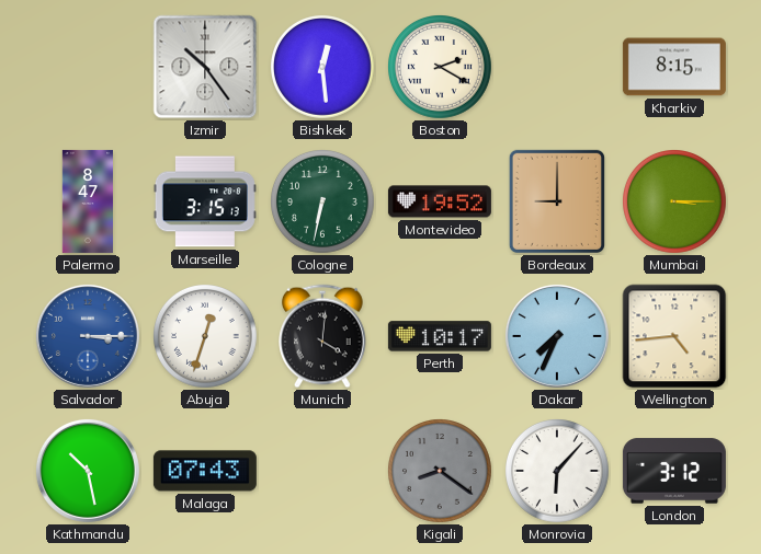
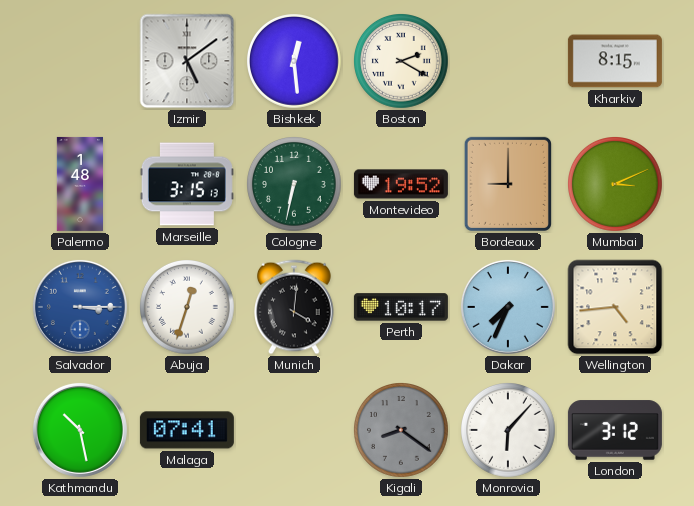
Izmir: 10:24 -> 5:09 (187, 61)
Palermo: 8:47 -> 1:48 (79, 184)
Mumbai: 3:15 -> 3:11 (616, 185)
Malaga: 07:43 -> 07:41 (187, 430)
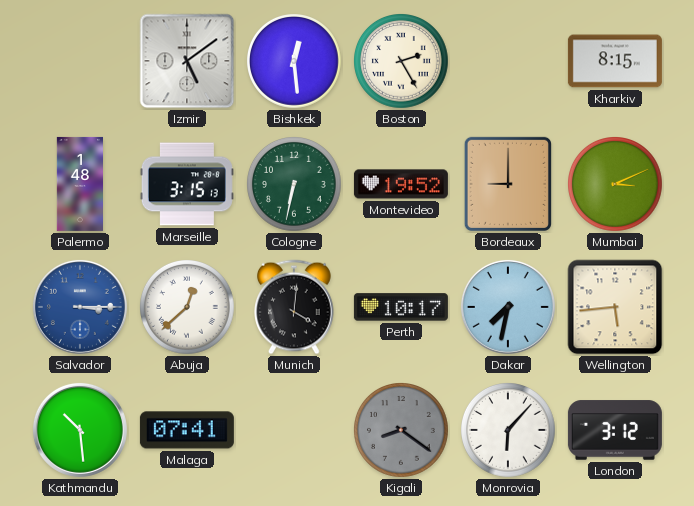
Boston: 2:20 -> 2:25 (402, 62)
Abuja: 12:33 -> 12:38 (188, 308)
Dakar: 7:34 -> 7:32 (508, 307)
Wellington: 4:44 -> 5:44 (615, 307)
Kathmandu: 10:28 -> 10:29 (80, 430)
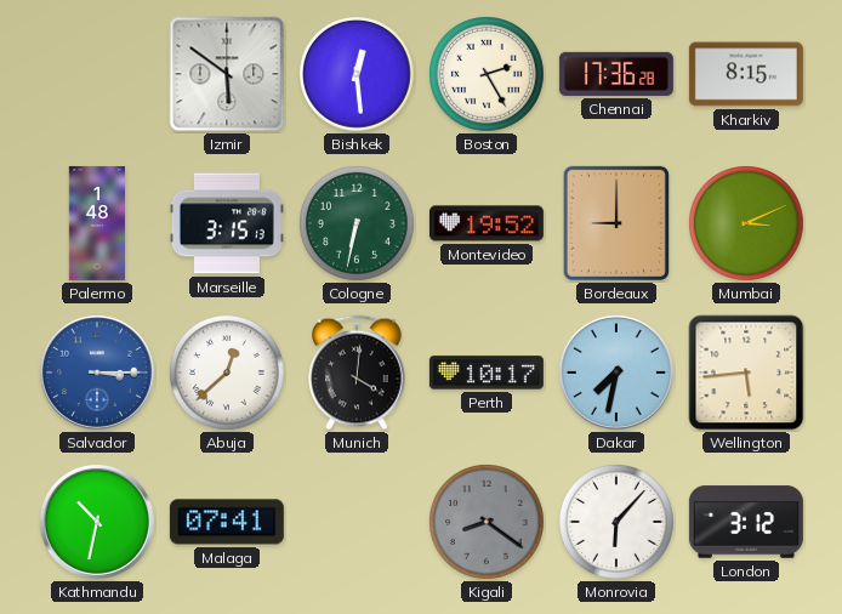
Izmir: 5:09 -> 5:51 (227, 74)
Chennai: none -> 17:36 (616, 74)
Kathmandu: 10:29 -> 10:32 (97, 522)
